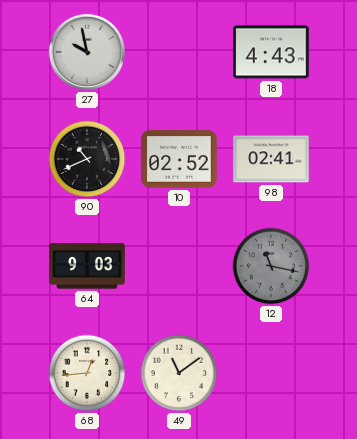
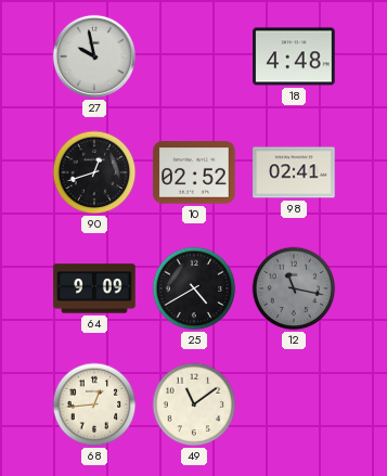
18: 4:43 -> 4:48 (294, 56)
90: 10:41 -> 12:42 (94, 172)
64: 9:03 -> 9:09 (94, 288)
25: none -> 4:40 (194, 288)
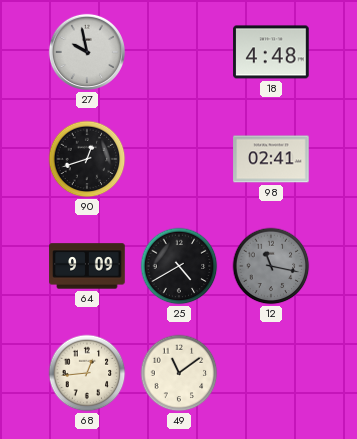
10: 02:52 -> none (194, 172)
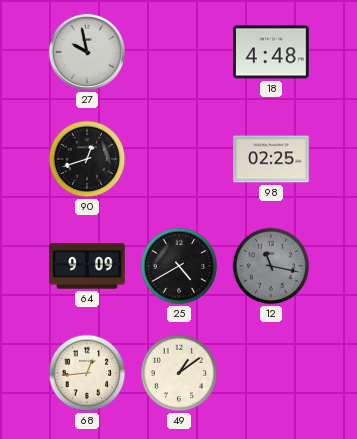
98: 02:41 -> 02:25 (271, 159)
49: 11:09 -> 1:09 (179, 373)
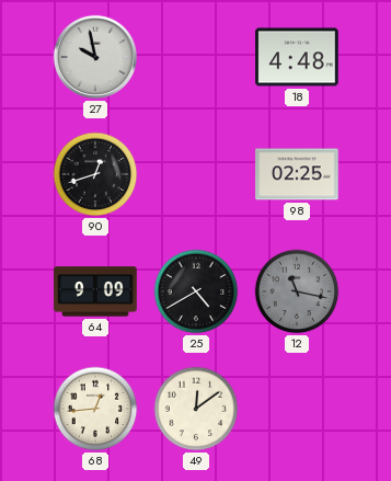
49: 1:09 -> 12:09 (196, 409)
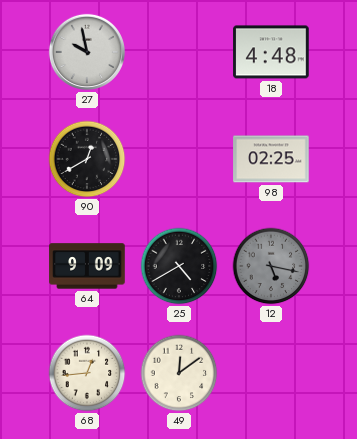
90: 12:42 -> 12:40 (87, 159)
12: 11:17 -> 5:17 (271, 266)
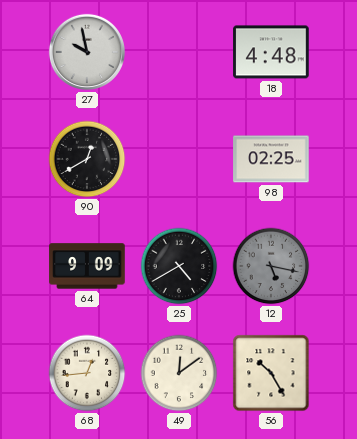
56: none -> 10:25 (271, 373)
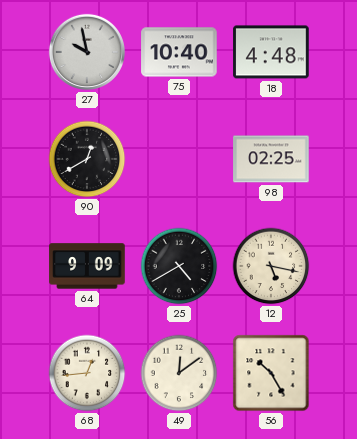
75: none -> 10:40 (179, 52)
12 dial: grey -> cream (271, 266)
